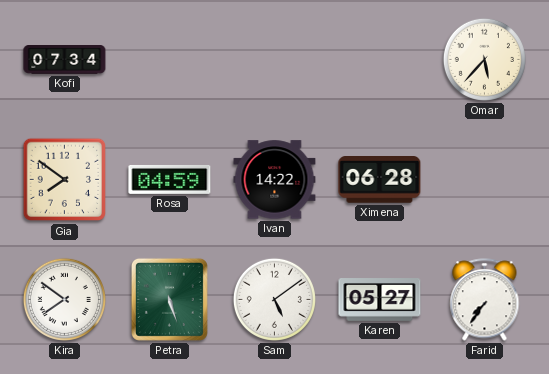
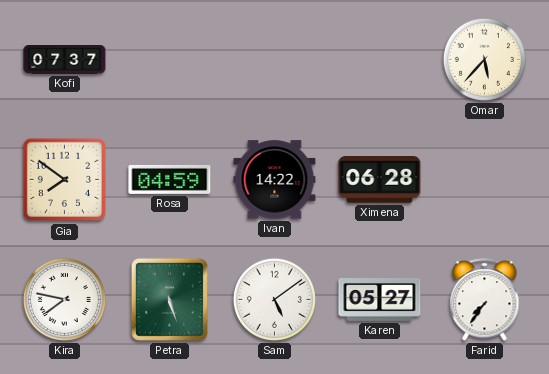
Kofi: 07:34 -> 07:37 (65, 60)
Kira: 7:51 -> 7:47 (64, 299)
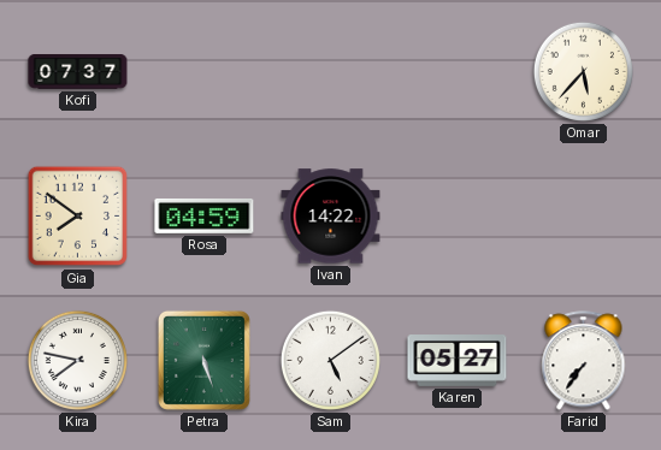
Ximena: 06:28 -> none (380, 180)
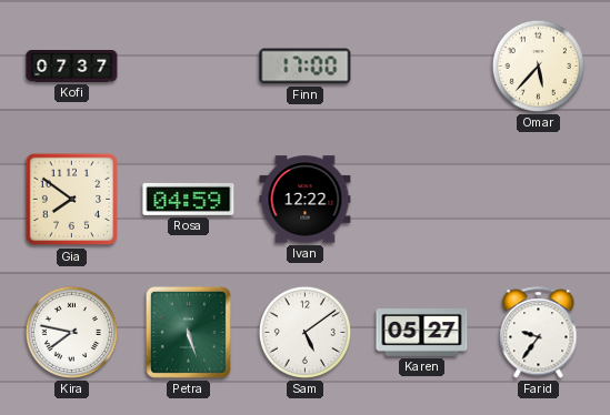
Finn: none -> 17:00 (306, 67)
Ivan: 14:22 -> 12:22 (306, 200)
Farid: 7:36 -> 9:36 (539, 333)
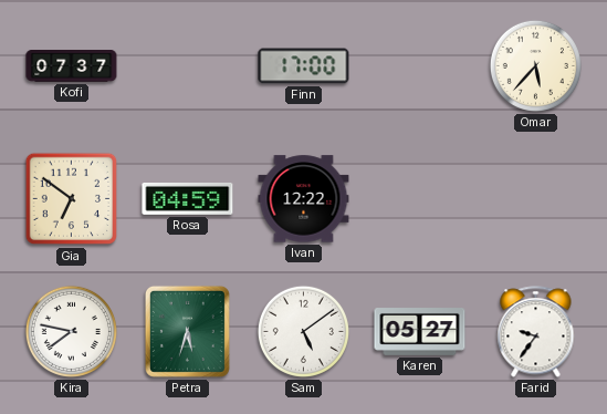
Gia: 7:51 -> 6:51 (72, 199)
Petra: 5:27 -> 5:33 (187, 331)
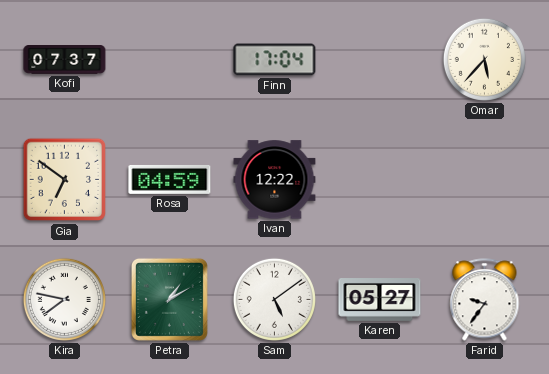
Finn: 17:00 -> 17:04 (275, 60)
Petra: 5:33 -> 1:10 (169, 299)
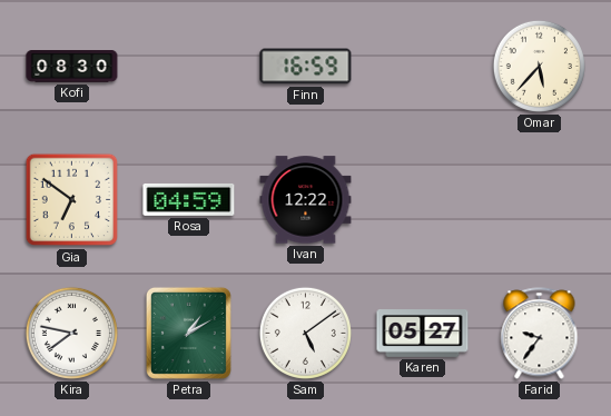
Kofi: 07:37 -> 08:30 (72, 67)
Finn: 17:04 -> 16:59 (306, 67)
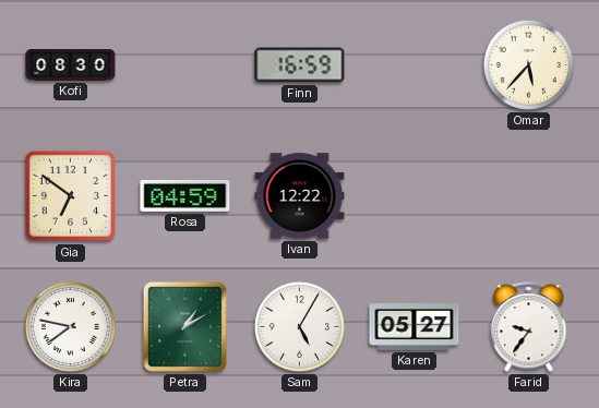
Sam: 5:09 -> 5:05 (299, 326)
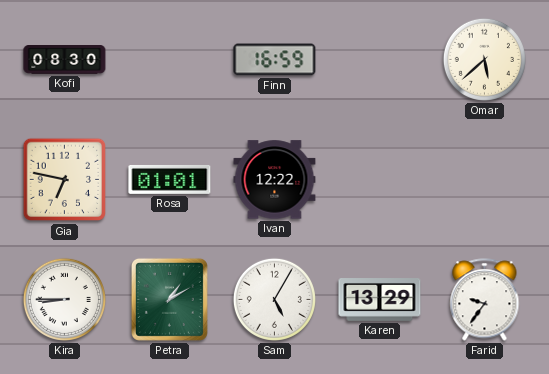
Omar: 5:37 -> 5:38 (484, 59)
Gia: 6:51 -> 6:47 (65, 180)
Rosa: 04:59 -> 01:01 (170, 179)
Kira: 7:47 -> 8:45 (64, 299)
Karen: 05:27 -> 13:29 (380, 300)
